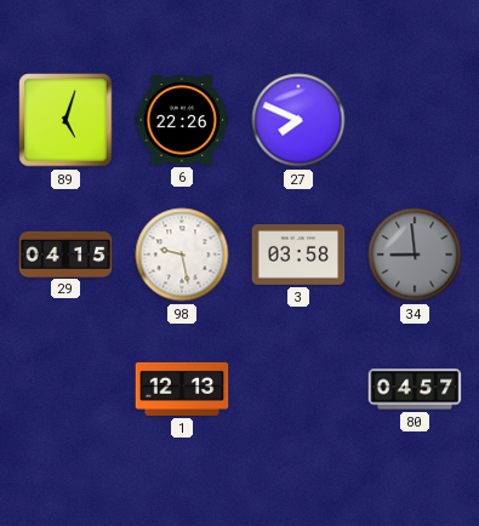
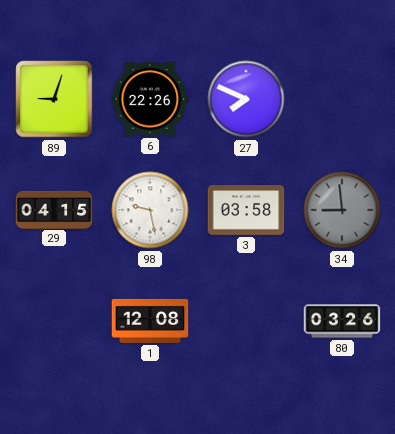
89: 5:03 -> 9:03 (54, 99)
1: 12:13 -> 12:08 (150, 321)
80: 04:57 -> 03:26 (342, 321)
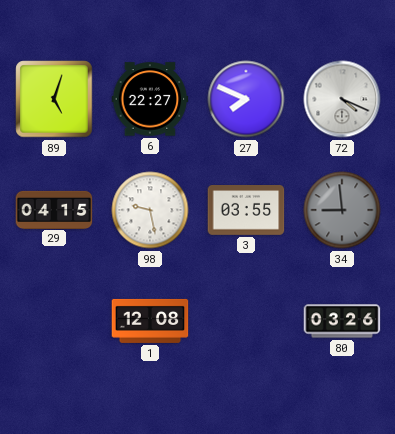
89: 9:03 -> 5:03 (54, 99)
6: 22:26 -> 22:27 (150, 99)
72: none -> 4:19 (342, 99)
3: 03:58 -> 03:55 (246, 211)
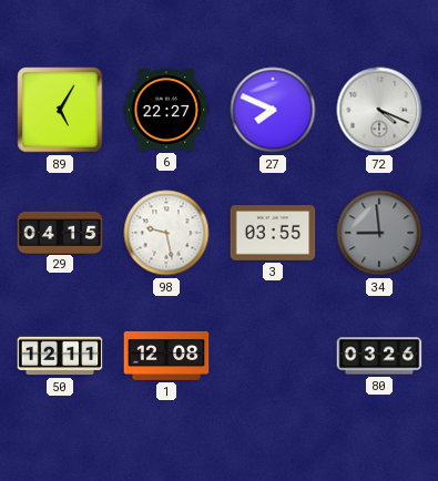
89: 5:03 -> 5:05 (60, 110)
50: none -> 12:11 (60, 356)
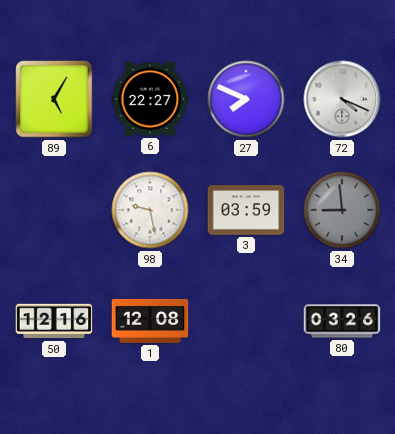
29: 04:15 -> none (60, 232)
3: 03:55 -> 03:59 (246, 211)
50: 12:11 -> 12:16 (54, 321)
